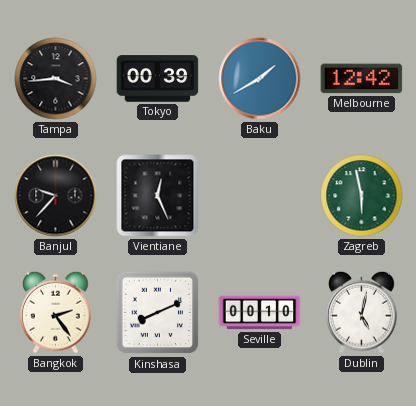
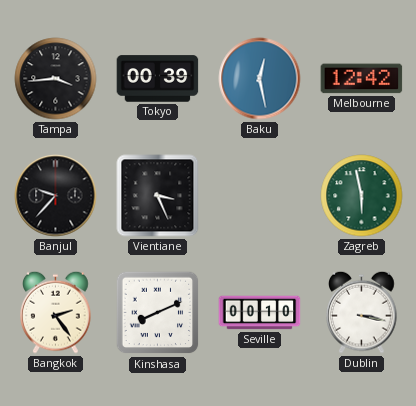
Baku: 1:40 -> 12:28 (260, 79)
Vientiane: 12:26 -> 3:26 (158, 196)
Dublin: 5:02 -> 3:17 (362, 312)
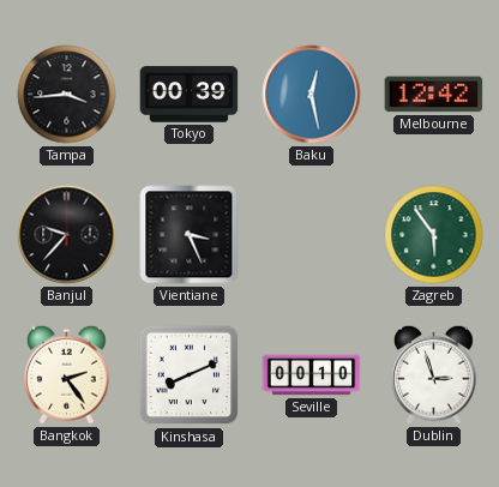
Zagreb: 5:58 -> 5:54 (434, 235)
Dublin: 3:17 -> 2:57 (434, 374)
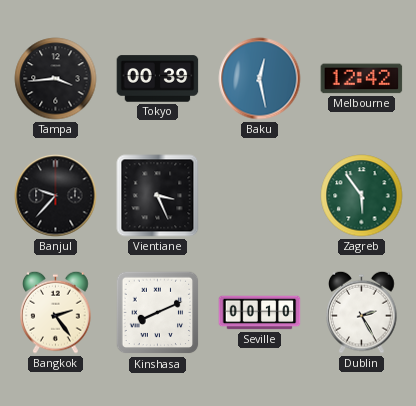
Dublin: 2:57 -> 2:25 (362, 312)
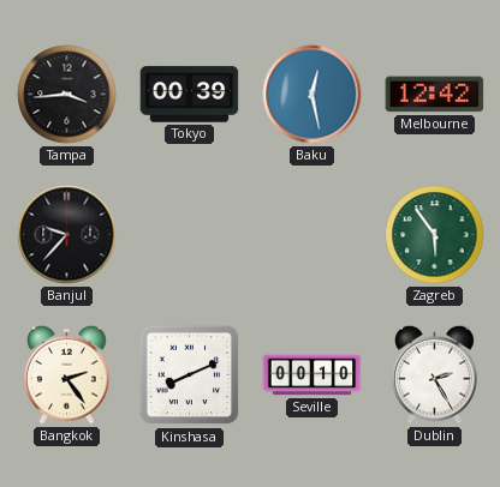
Vientiane: 3:26 -> none (158, 196)
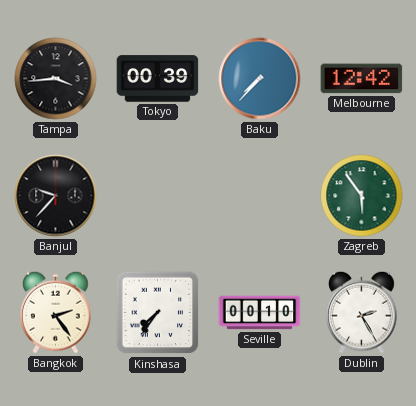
Baku: 12:28 -> 7:37 (260, 79)
Kinshasa: 8:11 -> 7:36 (158, 313)
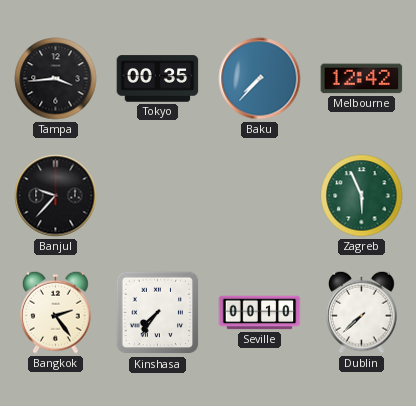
Tokyo: 00:39 -> 00:35 (158, 79)
Zagreb: 5:54 -> 5:56 (362, 196)
Dublin: 2:25 -> 7:38 (362, 312)
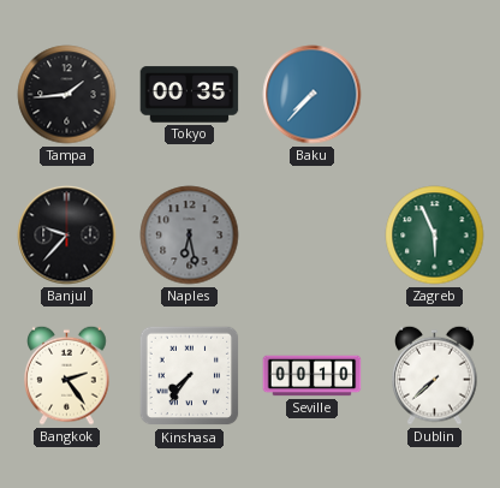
Tampa: 3:44 -> 1:44 (67, 95)
Melbourne: 12:42 -> none (362, 79)
Naples: none -> 6:28 (190, 236)
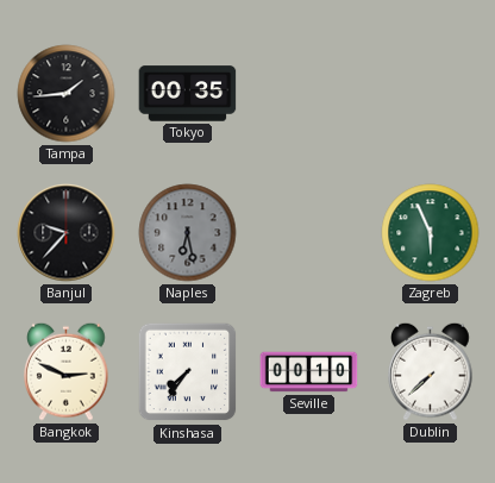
Baku: 7:37 -> none (312, 95)
Bangkok: 2:24 -> 2:49 (67, 371)
